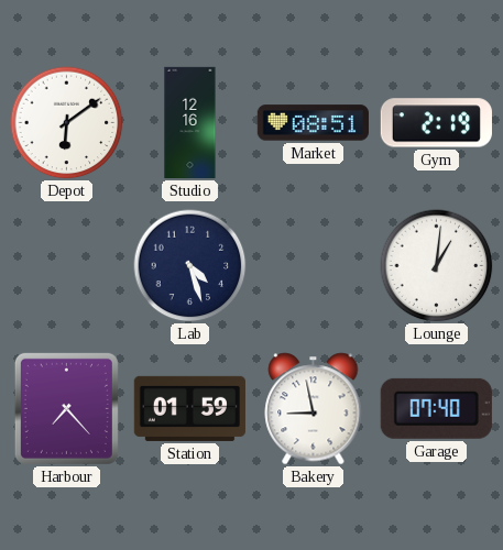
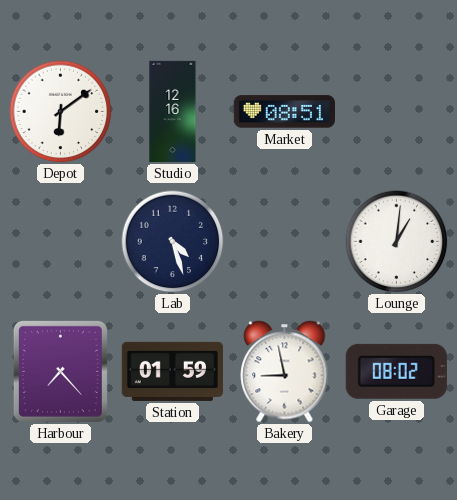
Gym: 2:19 -> none (436, 123)
Garage: 07:40 -> 08:02 (396, 371)
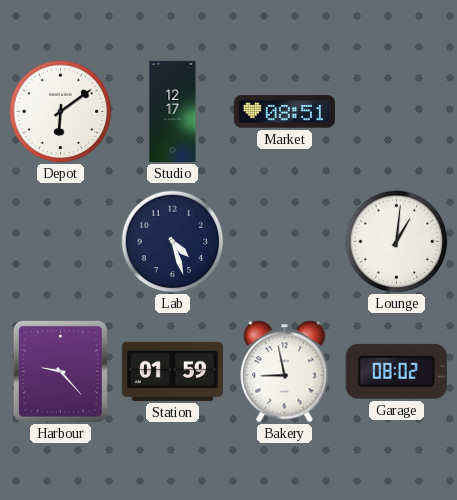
Studio: 12:16 -> 12:17 (173, 112)
Harbour: 7:23 -> 9:23 (60, 371)
